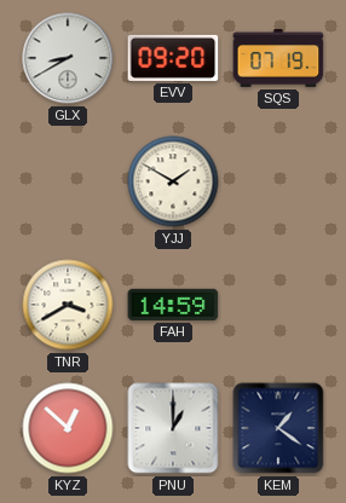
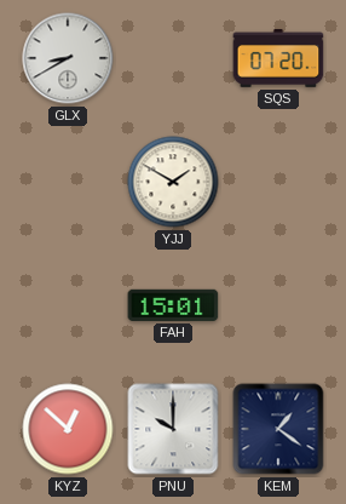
EVV: 09:20 -> none (173, 58)
SQS: 07:19 -> 07:20 (278, 58)
TNR: 3:40 -> none (68, 305)
FAH: 14:59 -> 15:01 (173, 305)
PNU: 1:00 -> 10:00 (173, 429)
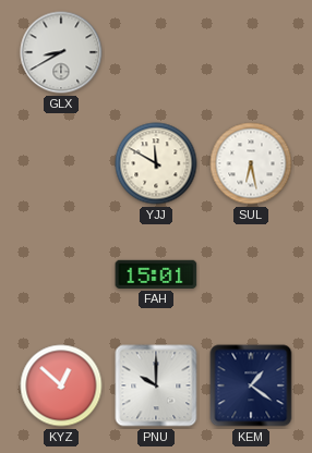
SQS: 07:20 -> none (278, 58)
YJJ: 1:50 -> 11:50 (156, 163)
SUL: none -> 6:28 (251, 163)
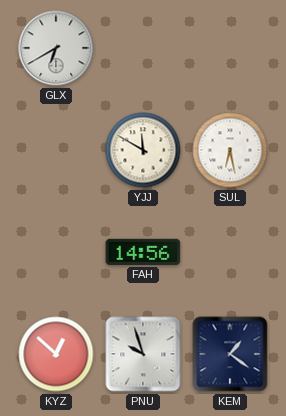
GLX: 8:40 -> 6:40 (56, 48)
FAH: 15:01 -> 14:56 (143, 252)
PNU: 10:00 -> 9:57 (143, 354)
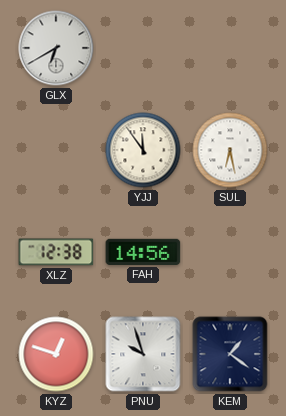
YJJ: 11:50 -> 11:54 (143, 150)
XLZ: none -> 12:38 (56, 252)
KYZ: 12:52 -> 12:48 (56, 354)
